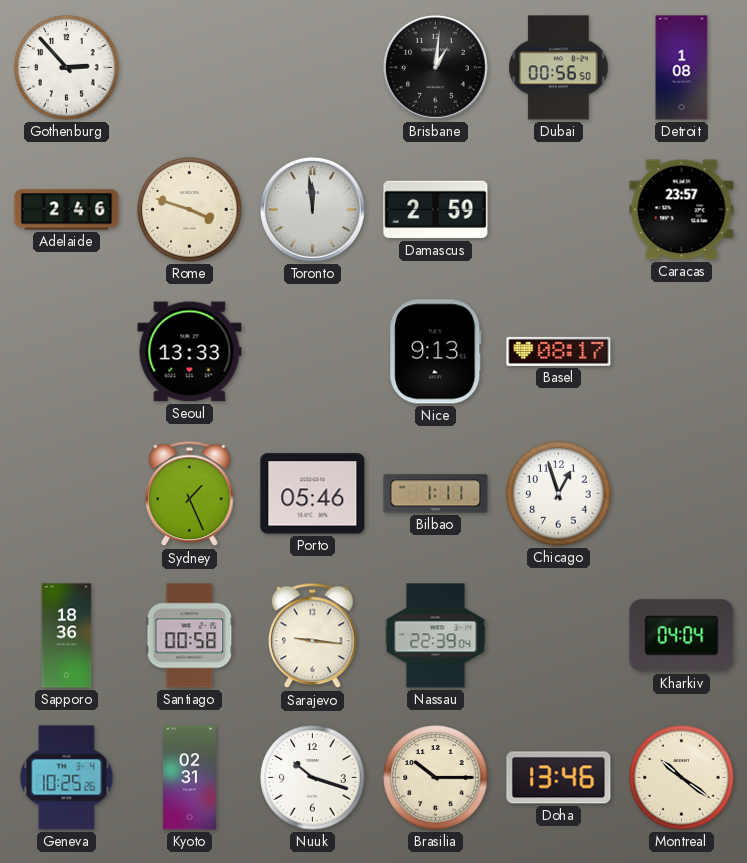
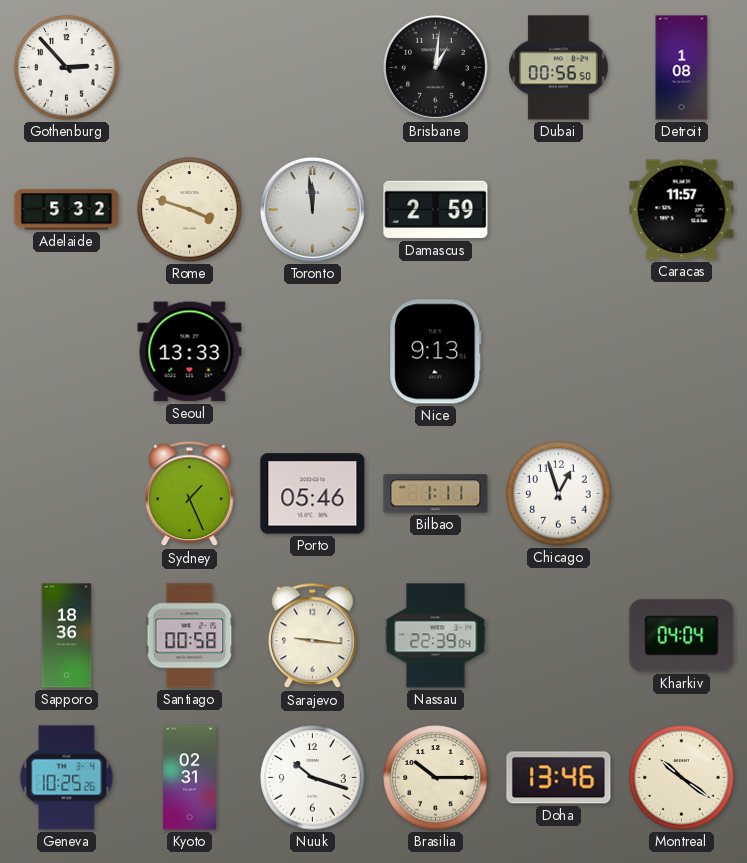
Adelaide: 2:46 -> 5:32 (67, 210)
Caracas: 23:57 -> 11:57 (682, 210)
Basel: 08:17 -> none (559, 351)
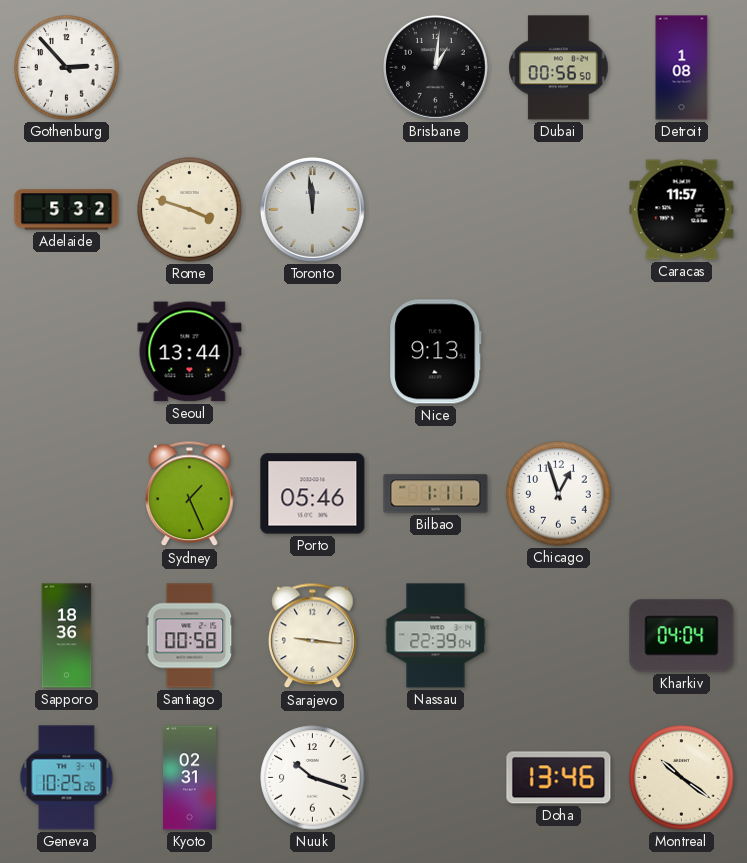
Damascus: 2:59 -> none (436, 210)
Seoul: 13:33 -> 13:44 (190, 352)
Brasilia: 10:15 -> none (436, 778)
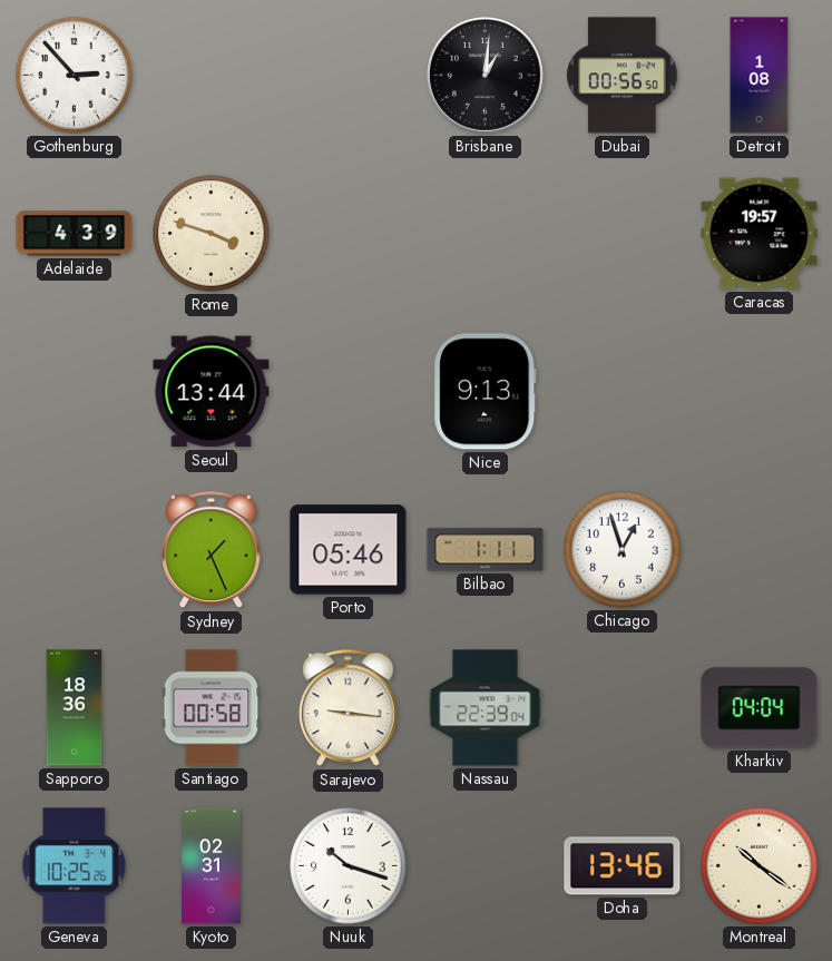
Adelaide: 5:32 -> 4:39 (75, 234)
Toronto: 11:59 -> none (312, 209)
Caracas: 11:57 -> 19:57 (760, 234)
